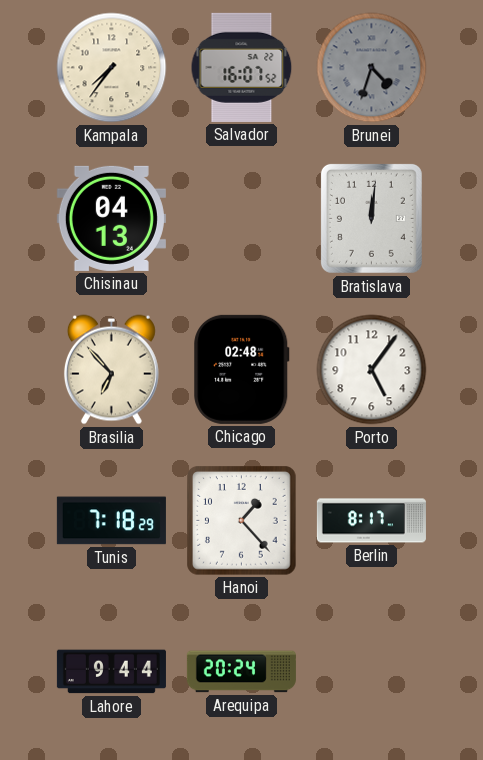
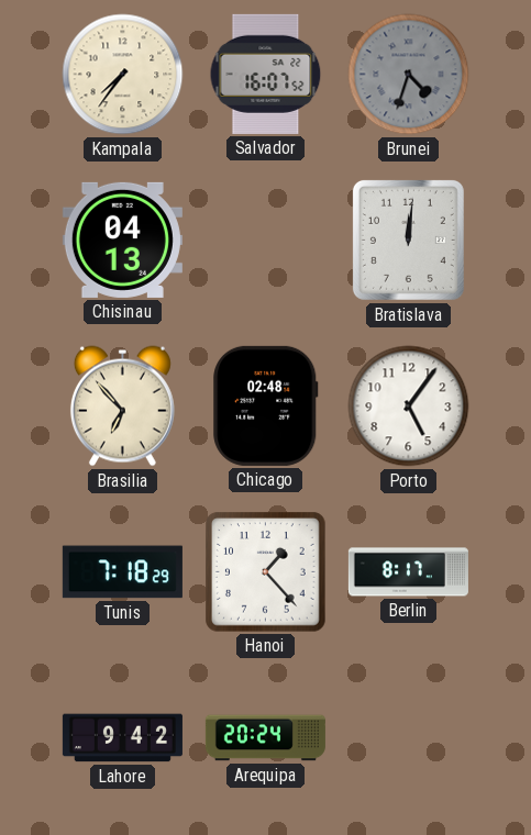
Lahore: 9:44 -> 9:42 (122, 738)
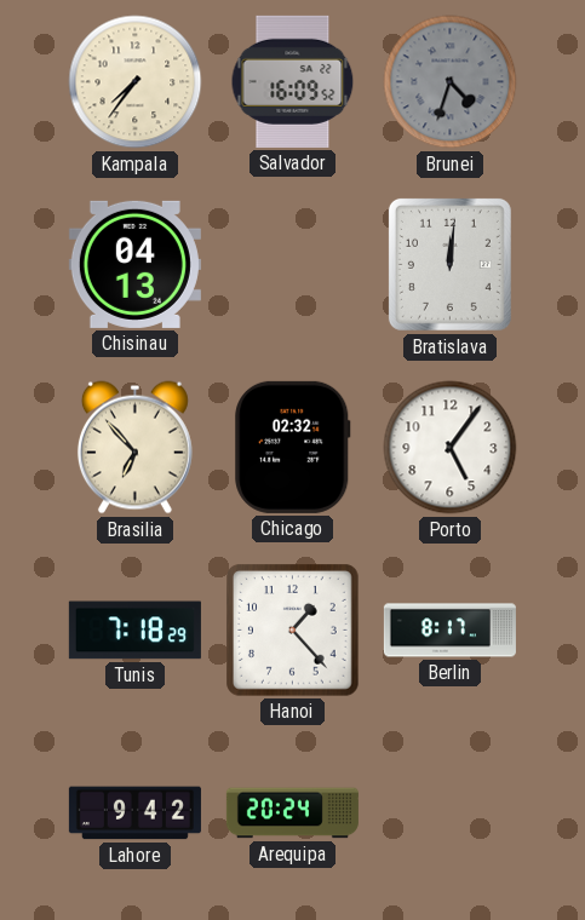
Salvador: 16:07 -> 16:09 (293, 81)
Chicago: 02:48 -> 02:32 (293, 447)
